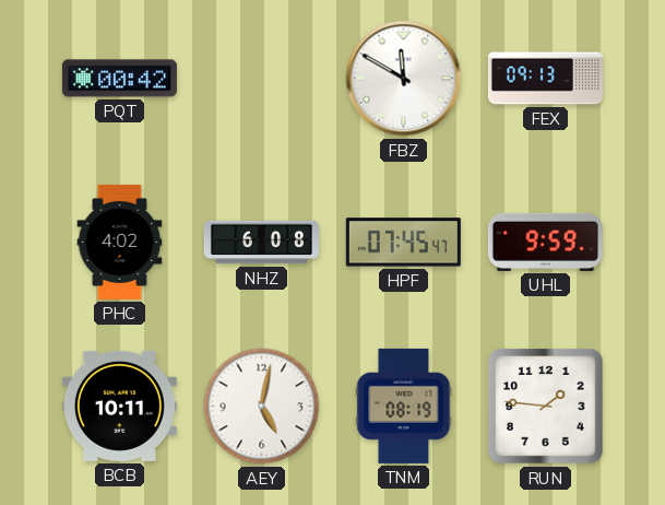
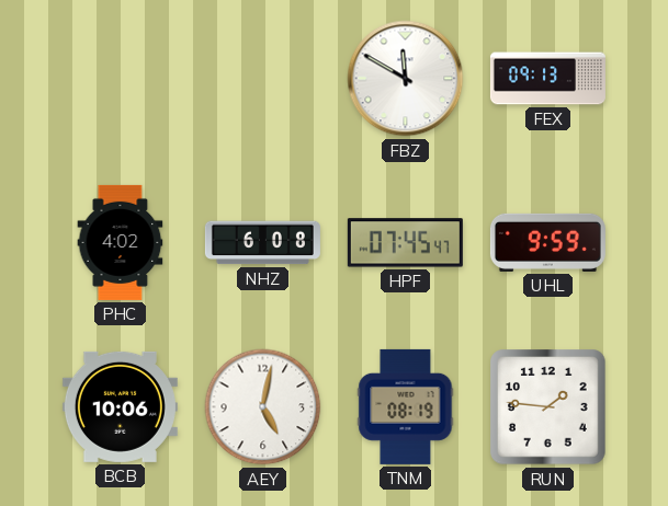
PQT: 00:42 -> none (119, 79)
BCB: 10:11 -> 10:06 (120, 406)
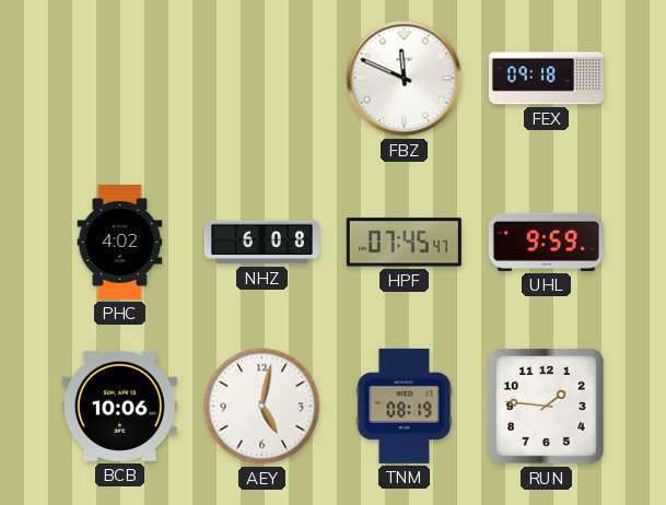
FBZ: 11:50 -> 11:49 (405, 79)
FEX: 09:13 -> 09:18 (546, 79)
